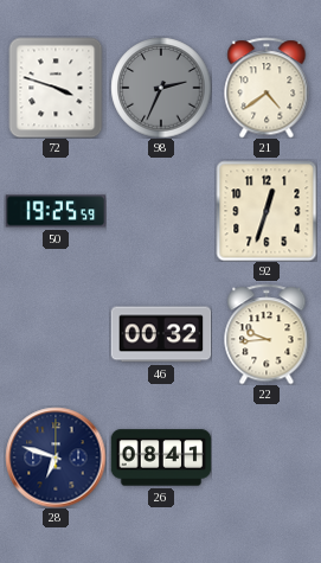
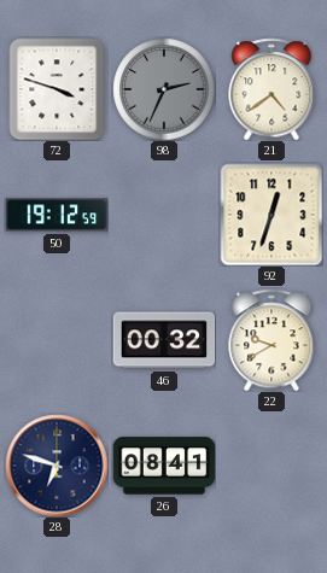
50: 19:25 -> 19:12 (57, 215)
22: 9:44 -> 9:40 (271, 340)
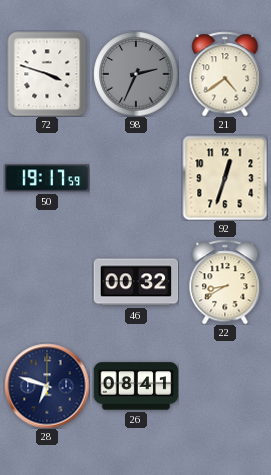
50: 19:12 -> 19:17 (47, 178)
22: 9:40 -> 8:40 (225, 282)
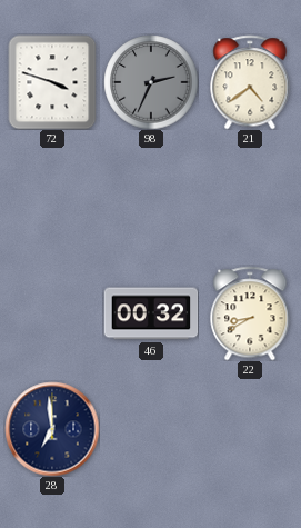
50: 19:17 -> none (47, 178)
92: 12:33 -> none (225, 178)
28: 6:48 -> 6:59 (52, 429)
26: 08:41 -> none (136, 386)
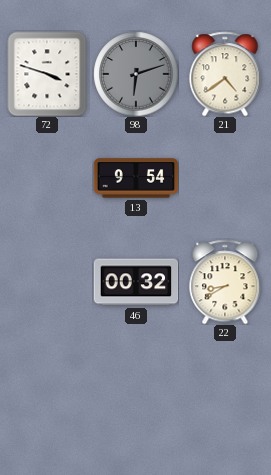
98: 2:34 -> 6:12 (136, 74)
13: none -> 9:54 (136, 178)
28: 6:59 -> none (52, 429)
